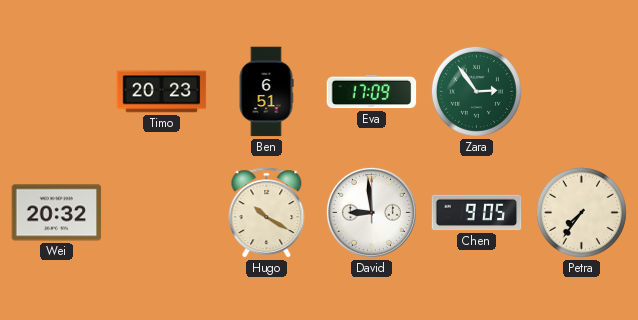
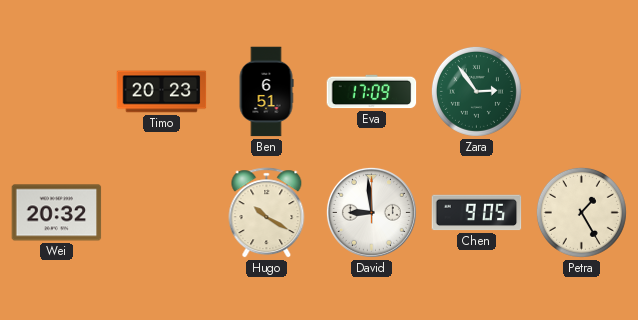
Petra: 7:36 -> 1:25 (581, 212)
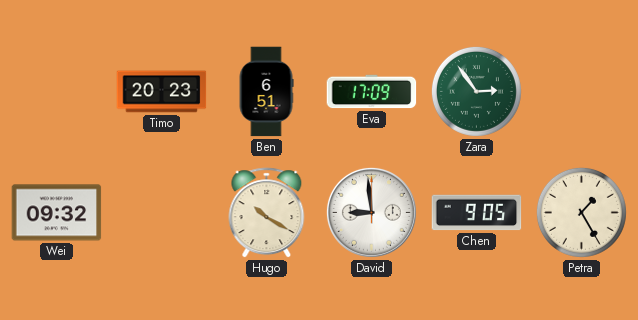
Wei: 20:32 -> 09:32 (57, 213)
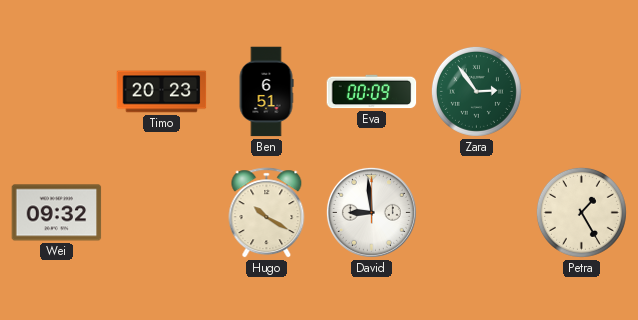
Eva: 17:09 -> 00:09 (372, 92)
Chen: 9:05 -> none (477, 213)
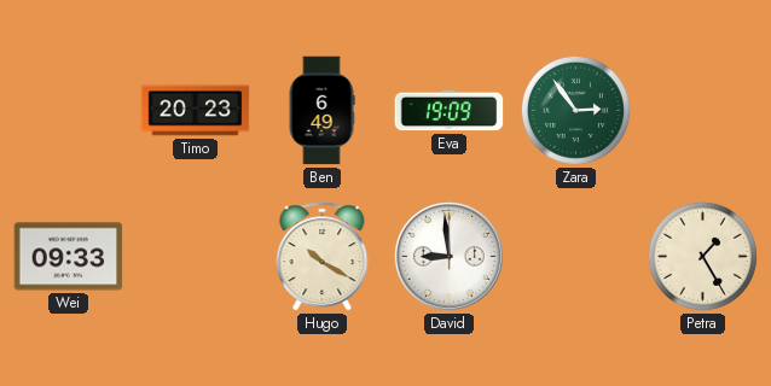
Ben: 6:51 -> 6:49 (321, 111)
Eva: 00:09 -> 19:09 (450, 111)
Wei: 09:32 -> 09:33 (69, 257)
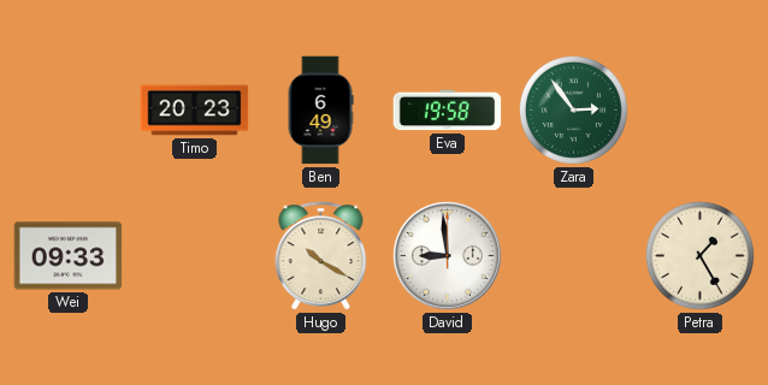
Eva: 19:09 -> 19:58 (448, 111)
